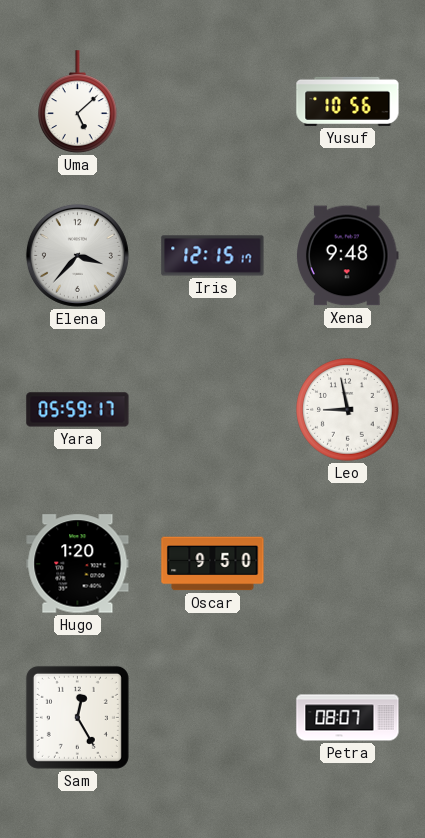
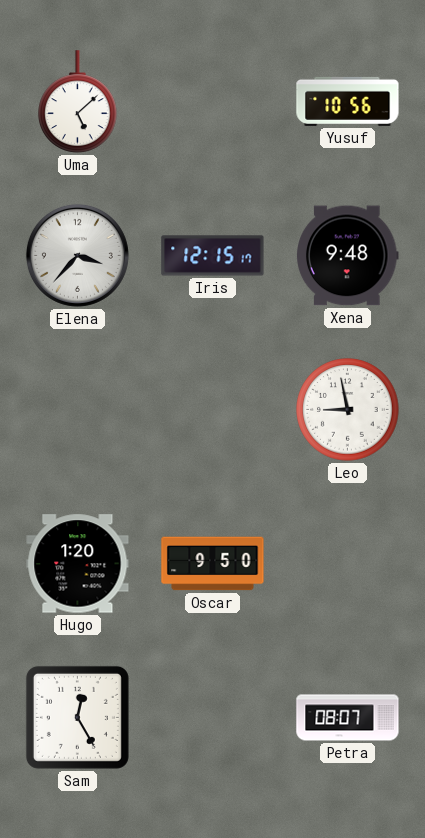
Yara: 05:59 -> none (78, 410)
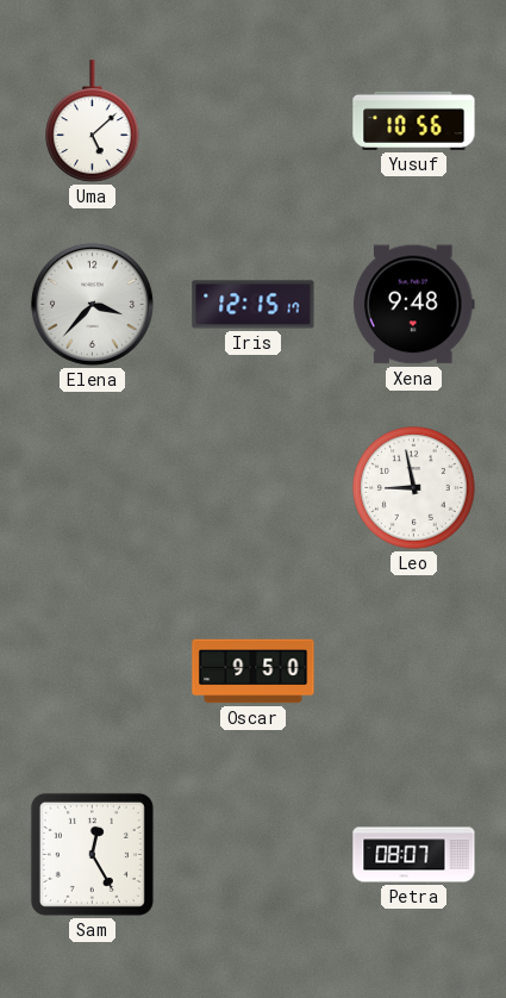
Hugo: 1:20 -> none (78, 564)
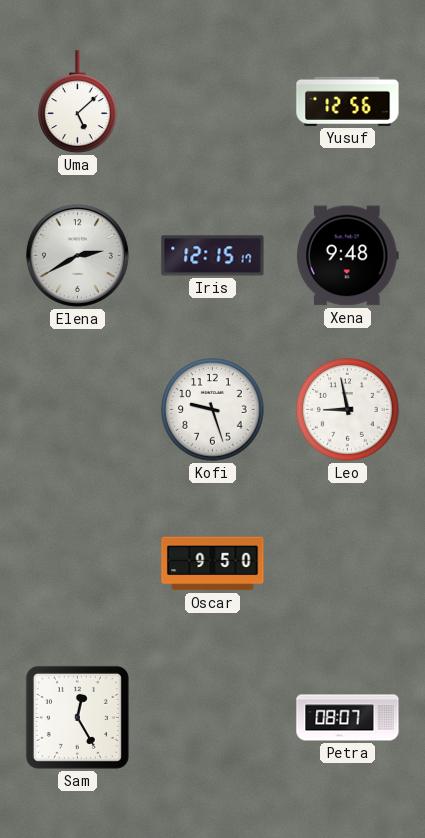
Yusuf: 10:56 -> 12:56 (348, 101)
Elena: 3:37 -> 2:40 (77, 255)
Kofi: none -> 9:27 (213, 410)
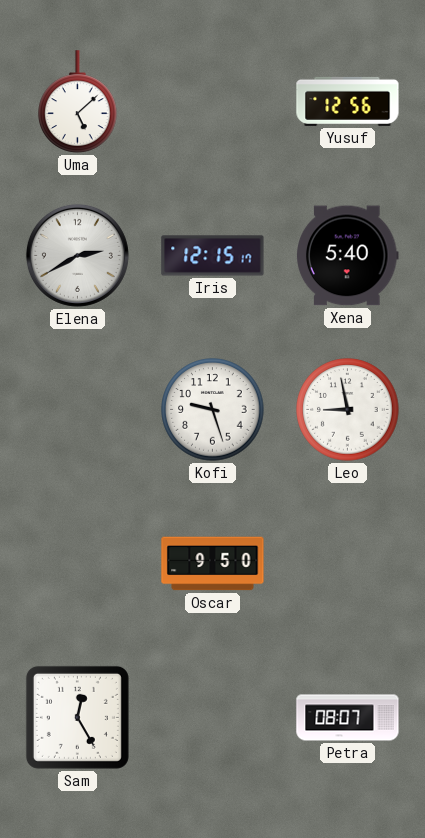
Xena: 9:48 -> 5:40 (348, 256)
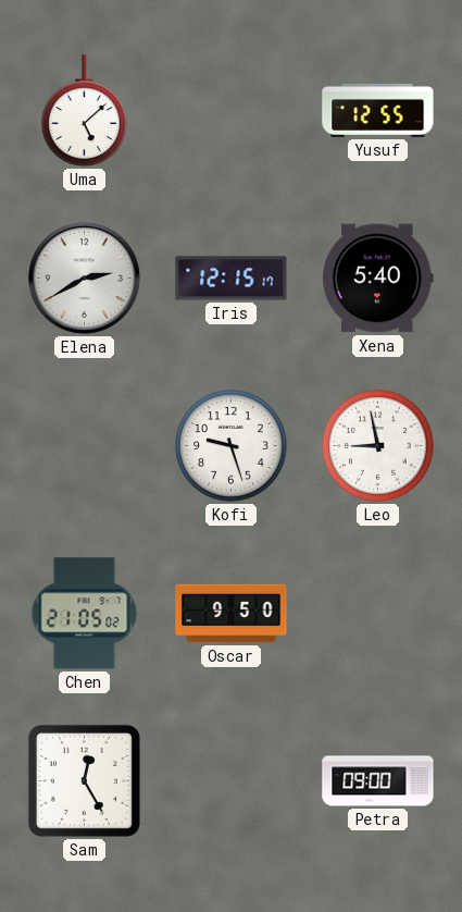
Yusuf: 12:56 -> 12:55 (378, 110)
Chen: none -> 21:05 (85, 614)
Petra: 08:07 -> 09:00 (378, 781)
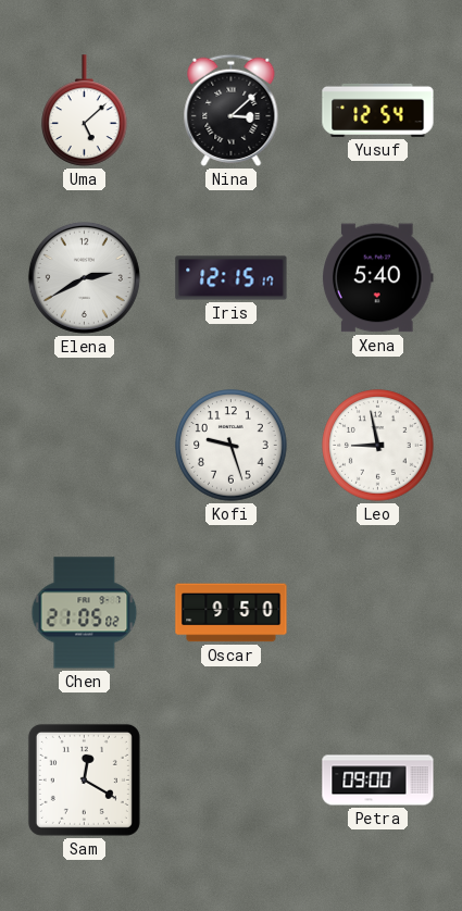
Nina: none -> 3:08 (232, 110)
Yusuf: 12:55 -> 12:54 (378, 110)
Sam: 12:25 -> 12:20 (84, 779)
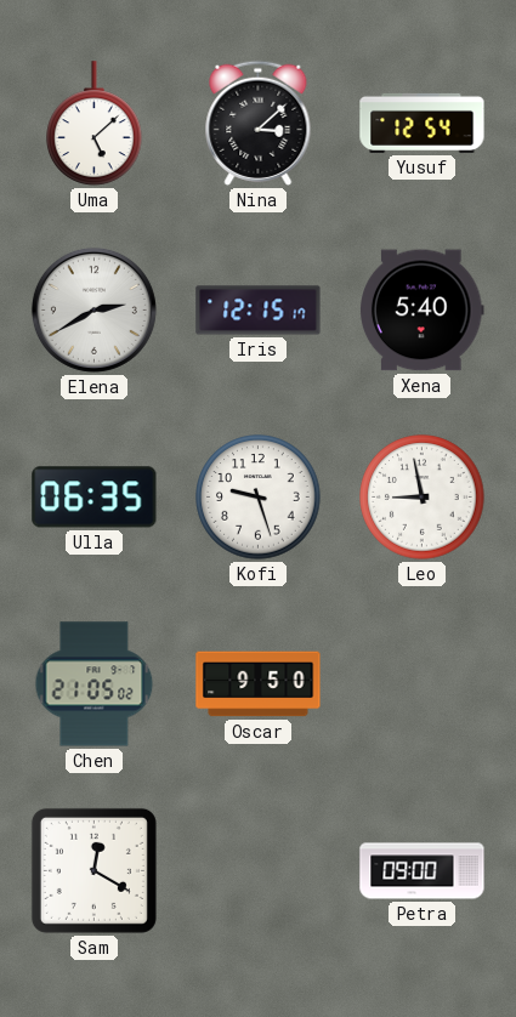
Ulla: none -> 06:35 (95, 498)
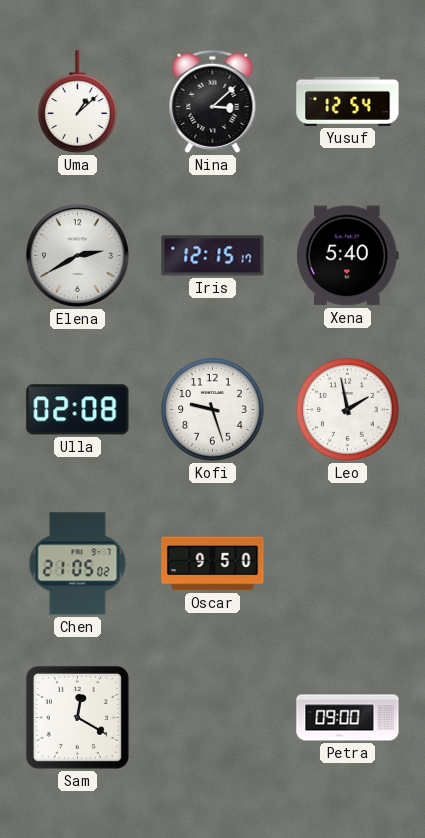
Uma: 5:08 -> 1:08 (78, 102)
Ulla: 06:35 -> 02:08 (78, 410)
Leo: 8:58 -> 1:58 (348, 410)
